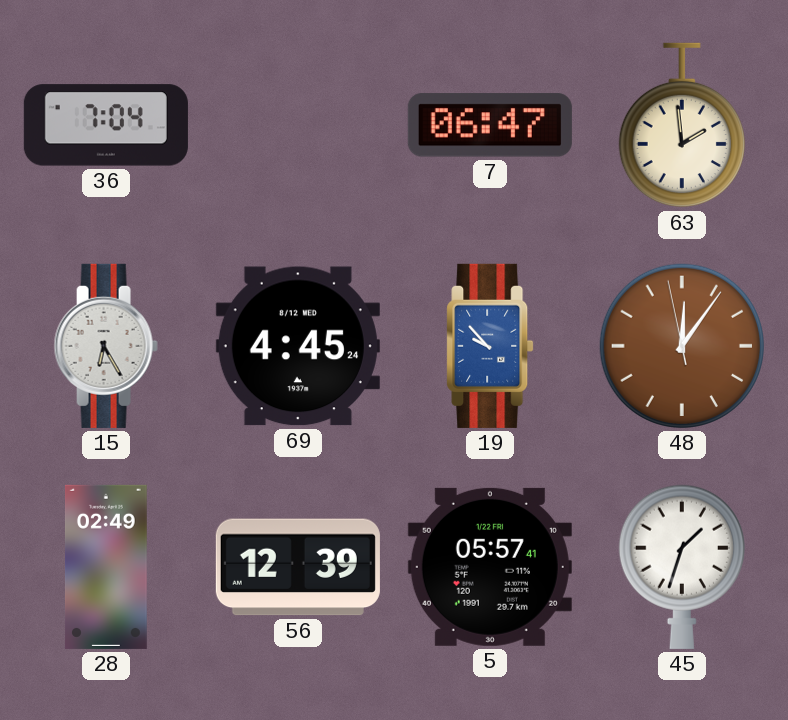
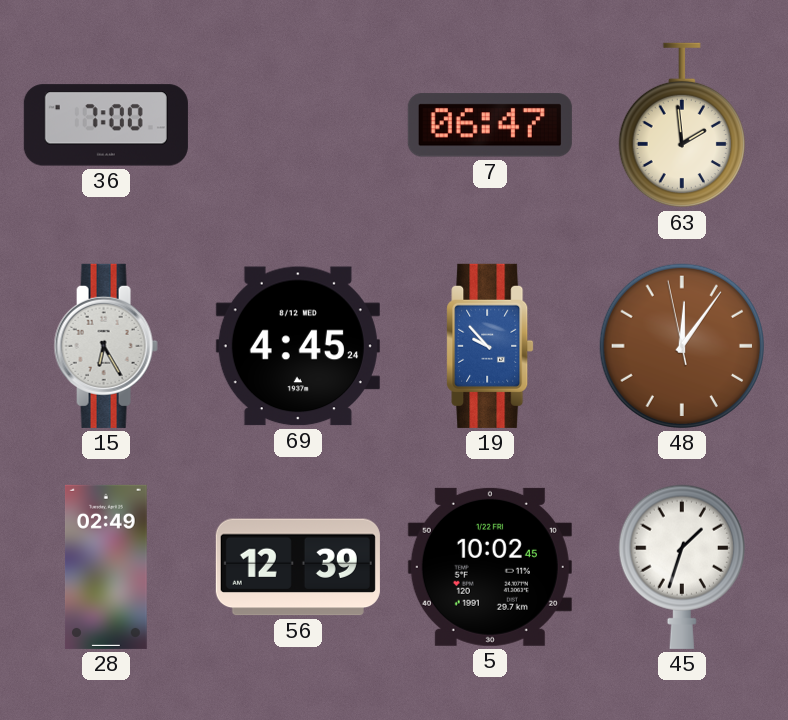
36: 7:04 -> 7:00 (106, 125)
5: 05:57 -> 10:02 (490, 567)
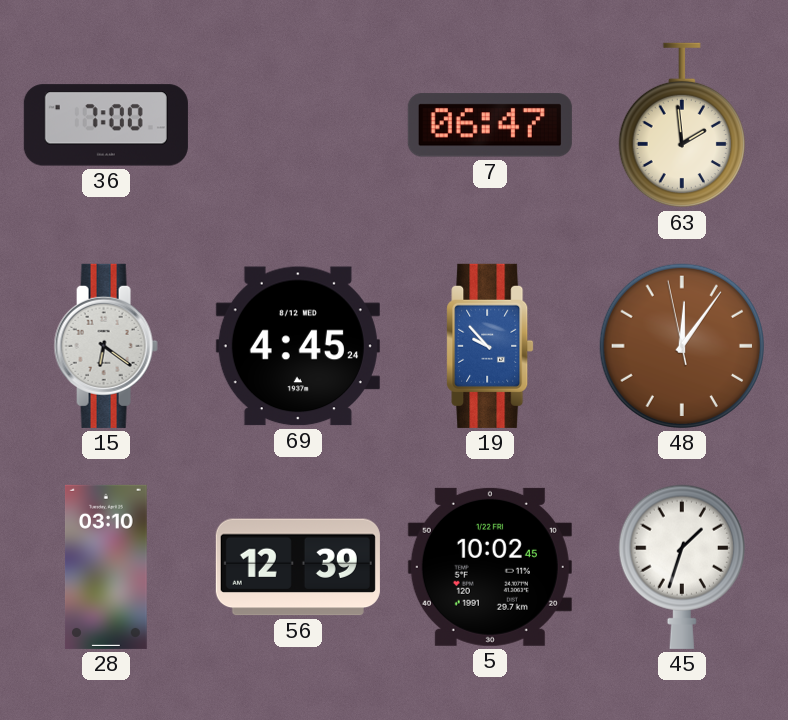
15: 6:25 -> 6:21 (106, 346)
28: 02:49 -> 03:10 (106, 567)
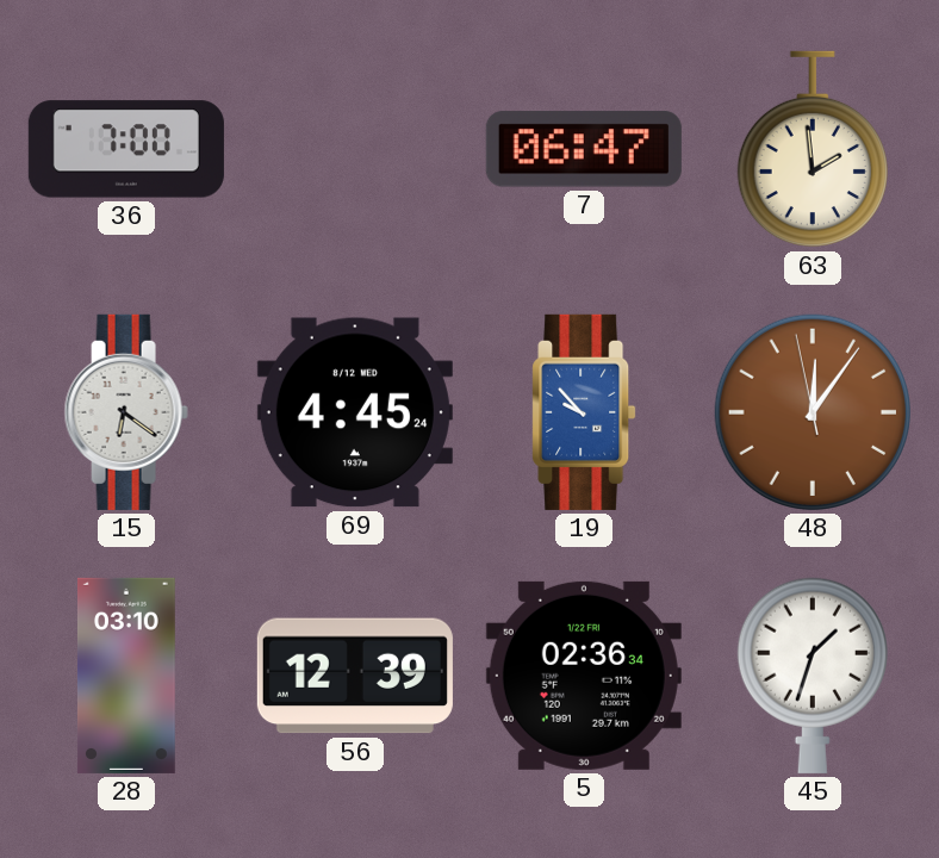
5: 10:02 -> 02:36 (584, 676)
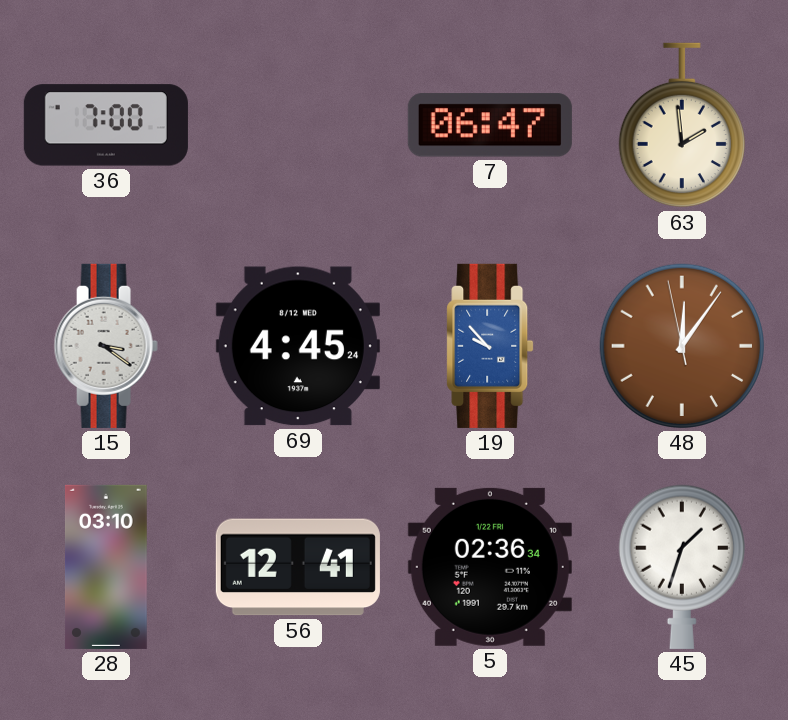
15: 6:21 -> 3:21 (106, 346)
56: 12:39 -> 12:41 (298, 567)
